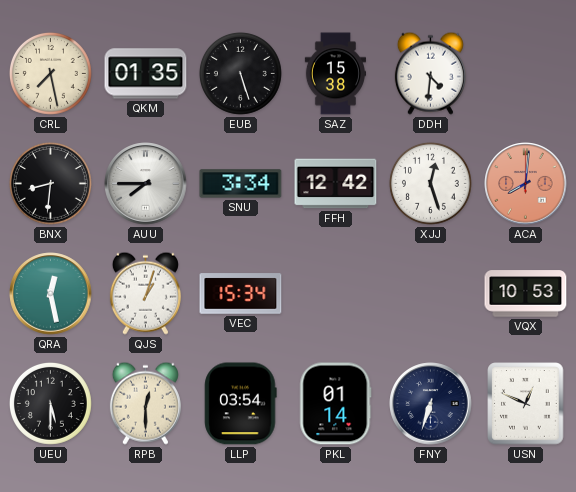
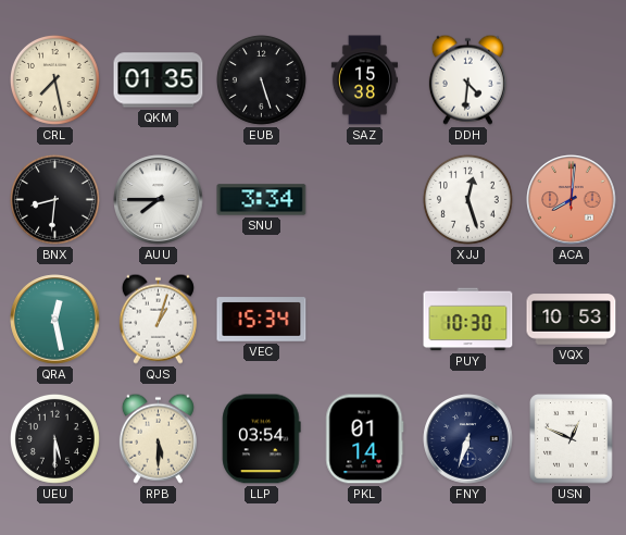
FFH: 12:42 -> none (336, 184)
PUY: none -> 10:30 (468, 320)
RPB: 12:30 -> 5:30 (158, 438)
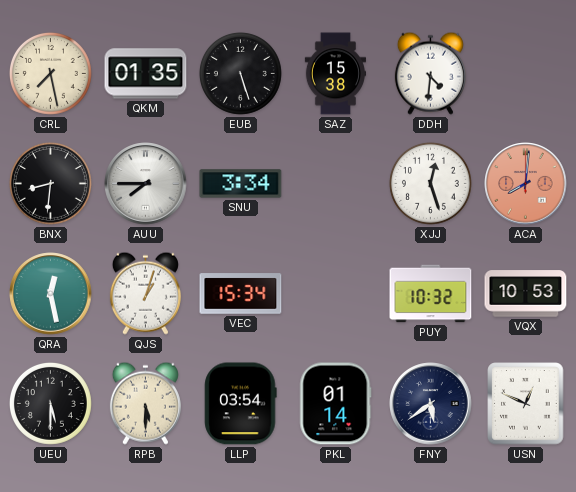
PUY: 10:30 -> 10:32 (431, 294)
FNY: 6:33 -> 5:39 (431, 404)
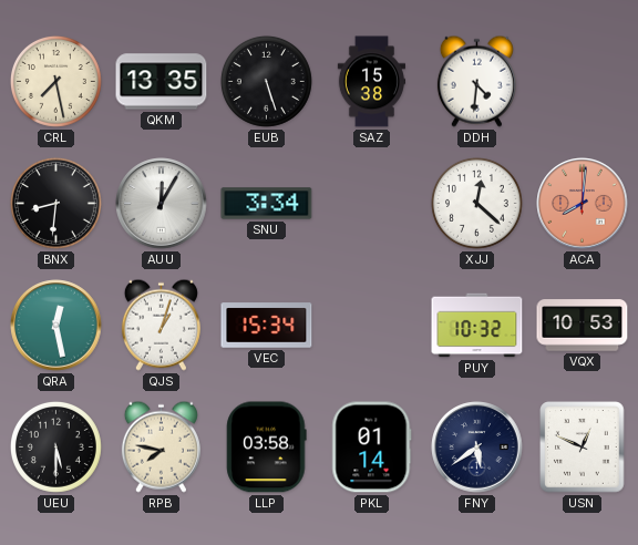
QKM: 01:35 -> 13:35 (162, 82)
AUU: 7:45 -> 12:05 (162, 204)
XJJ: 12:27 -> 12:22 (476, 203)
RPB: 5:30 -> 7:47 (161, 446)
LLP: 03:54 -> 03:58 (267, 448)
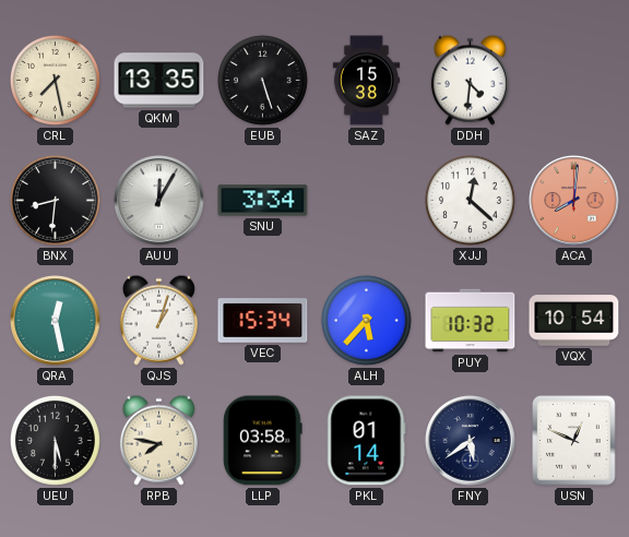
ALH: none -> 5:37 (366, 320)
VQX: 10:53 -> 10:54 (574, 321)
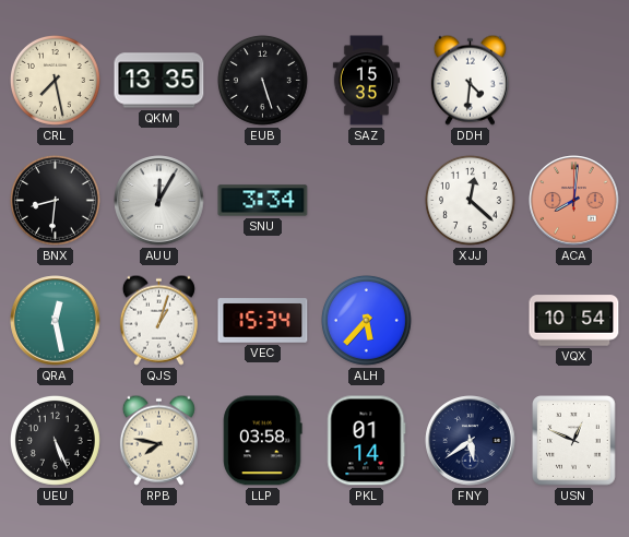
SAZ: 15:38 -> 15:35 (366, 81)
PUY: 10:32 -> none (471, 321)
UEU: 5:30 -> 5:26 (55, 440)
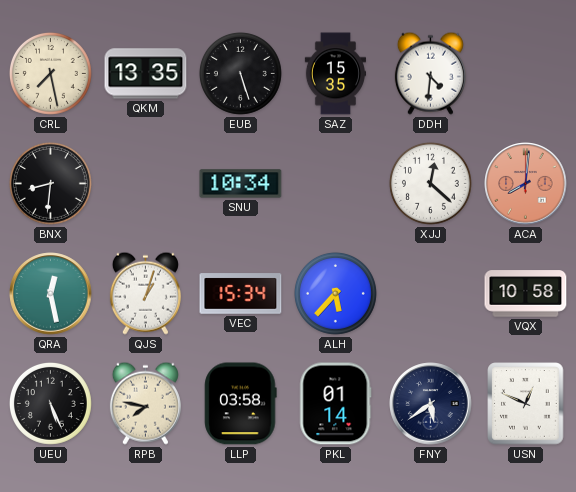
AUU: 12:05 -> none (159, 201)
SNU: 3:34 -> 10:34 (241, 184)
VQX: 10:54 -> 10:58 (526, 294)
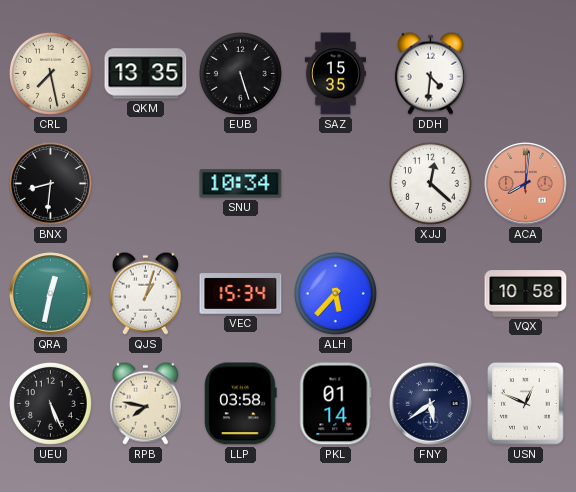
QRA: 12:28 -> 12:32 (51, 294)
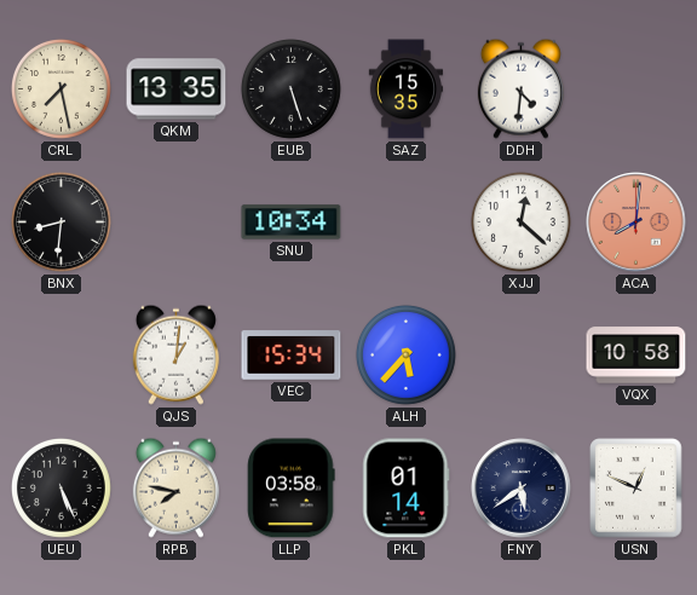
QRA: 12:32 -> none (51, 294)
QJS: 1:03 -> 1:01 (175, 354)
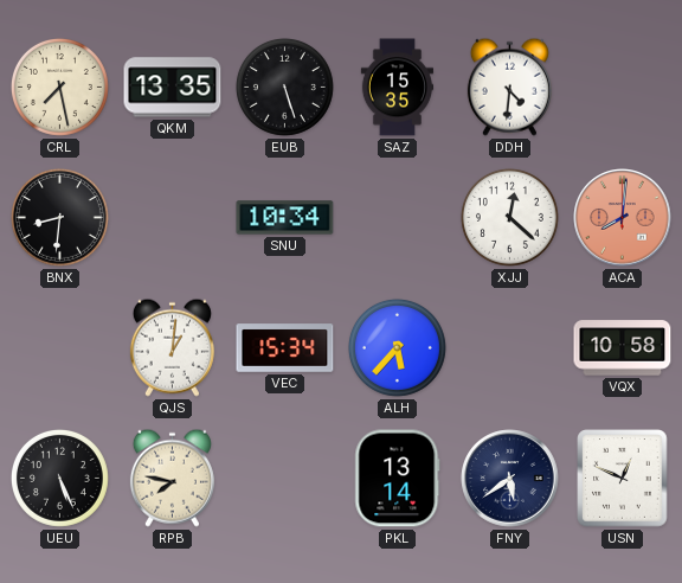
LLP: 03:58 -> none (292, 489)
PKL: 01:14 -> 13:14 (398, 479)
